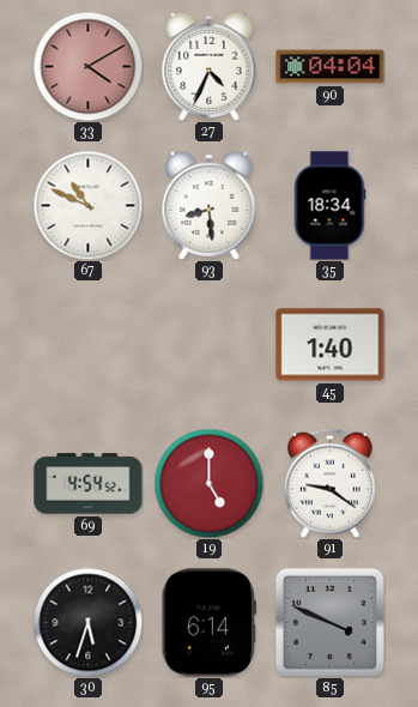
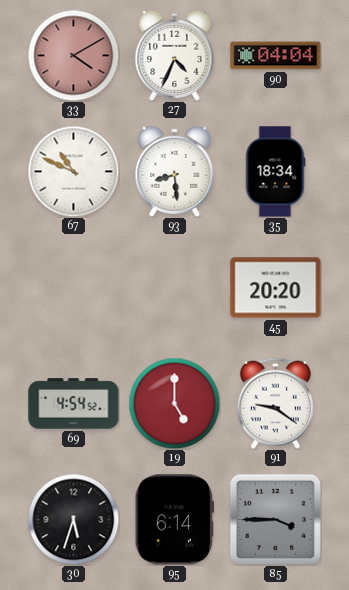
45: 1:40 -> 20:20 (276, 288)
85: 3:49 -> 3:45 (275, 519)
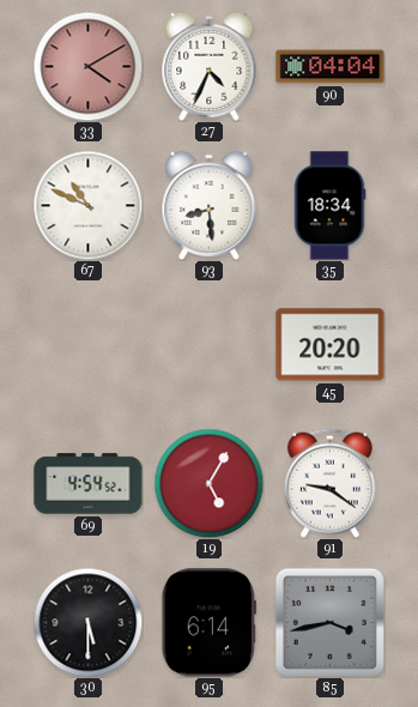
19: 5:00 -> 5:05 (208, 483)
30: 5:33 -> 5:30 (87, 622)
85: 3:45 -> 3:43 (329, 622)
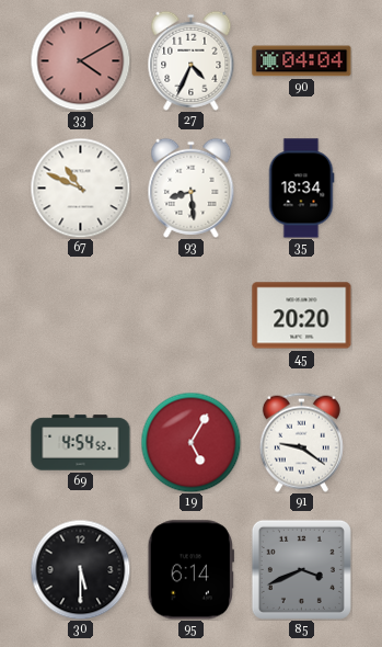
85: 3:43 -> 3:41 (301, 569)
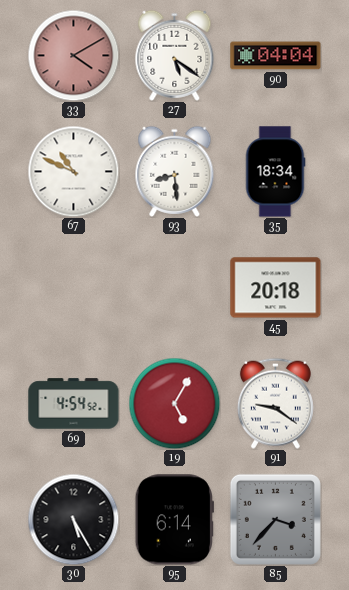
27: 4:34 -> 5:21 (175, 55)
45: 20:20 -> 20:18 (276, 288)
30: 5:30 -> 5:25 (73, 519)
85: 3:41 -> 3:37 (275, 519)
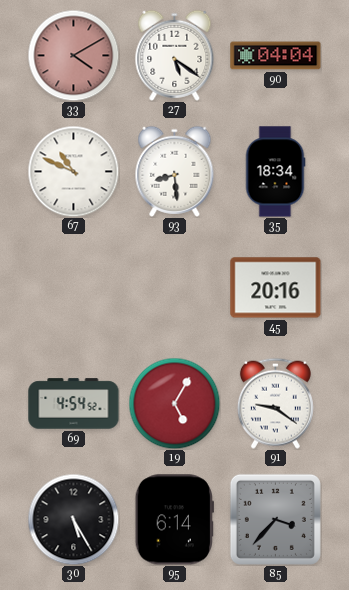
45: 20:18 -> 20:16 (276, 288)
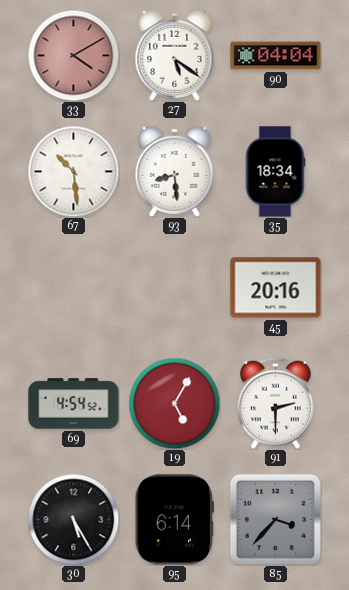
67: 10:49 -> 10:29 (73, 171)
91: 9:21 -> 2:30 (275, 403)
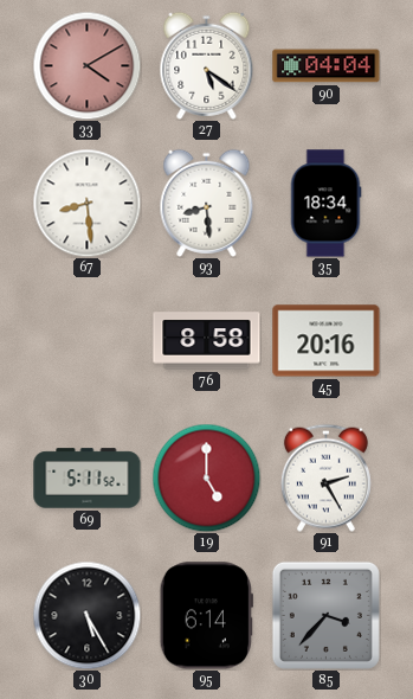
67: 10:29 -> 8:29 (86, 203)
76: none -> 8:58 (207, 341)
69: 4:54 -> 5:11 (88, 479)
19: 5:05 -> 5:00 (206, 477)
91: 2:30 -> 2:25 (325, 477)
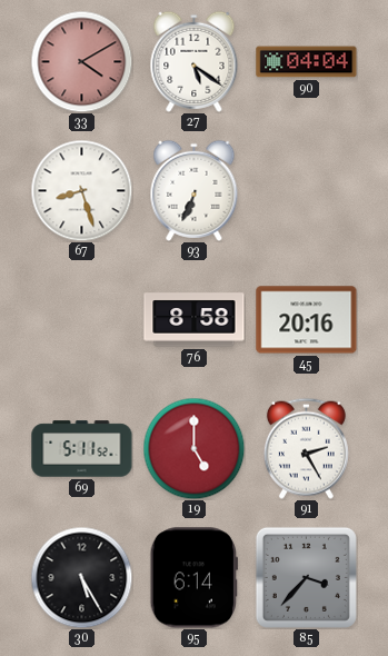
67: 8:29 -> 8:27 (81, 190)
93: 8:29 -> 6:34 (195, 190)
35: 18:34 -> none (325, 204)
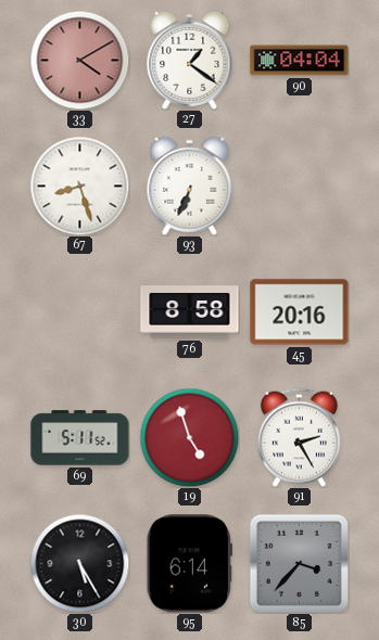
27: 5:21 -> 1:21 (190, 60)
19: 5:00 -> 4:57 (189, 437)
